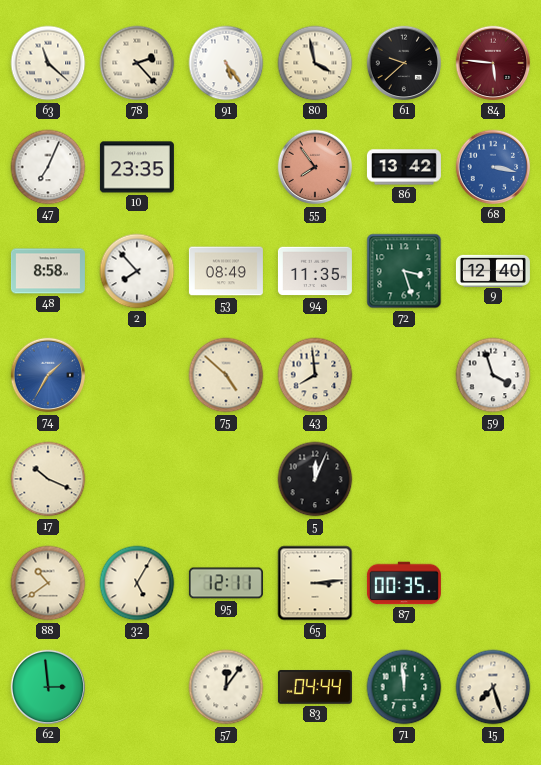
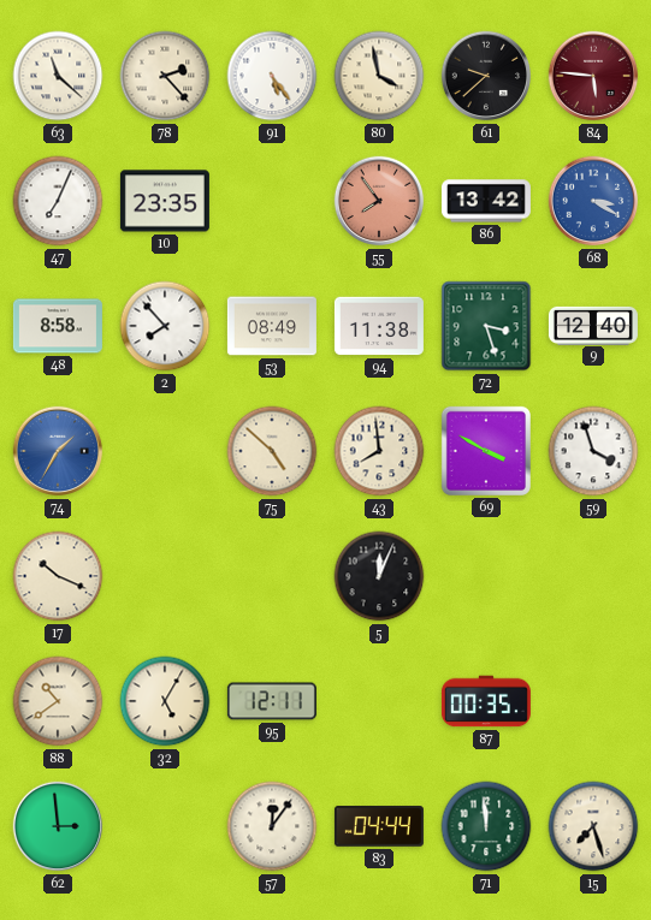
68: 3:17 -> 3:20 (593, 201)
94: 11:35 -> 11:38 (379, 326)
69: none -> 3:50 (486, 451)
65: 3:14 -> none (315, 583)
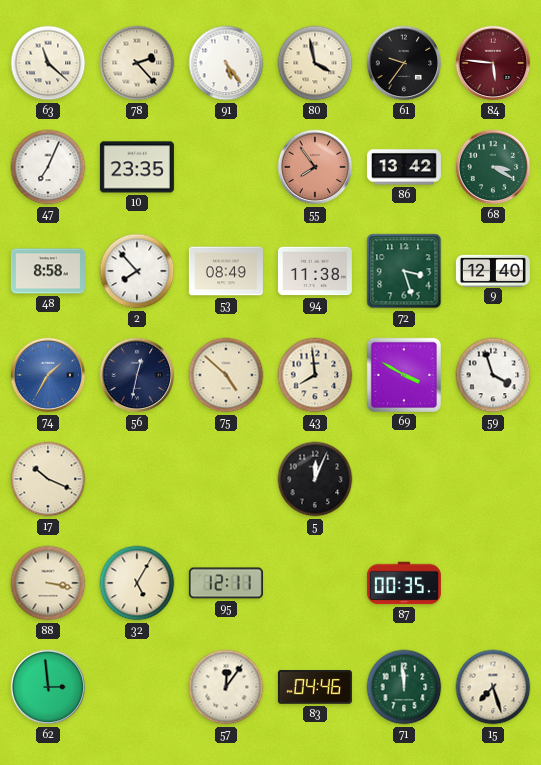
61: 9:38 -> 9:36 (404, 63)
68 dial: blue -> green (493, 167)
56: none -> 12:32 (137, 375)
88: 10:39 -> 3:17 (48, 583)
83: 04:44 -> 04:46 (315, 687)
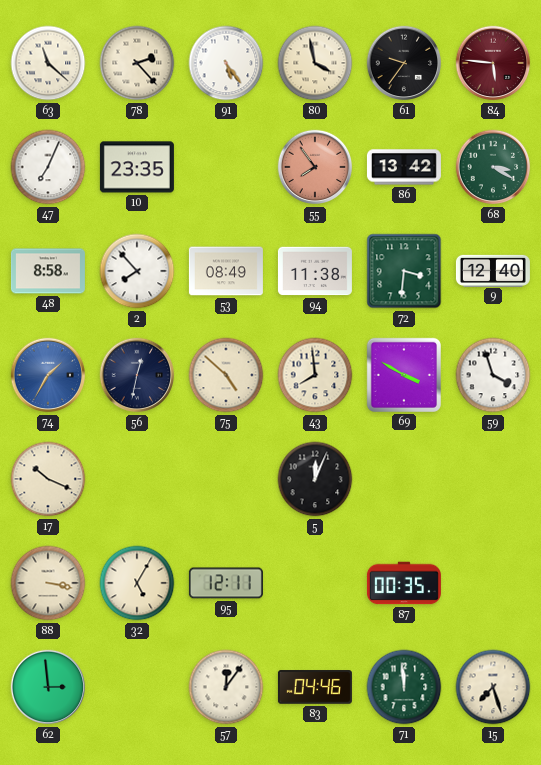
72: 3:27 -> 3:31 (404, 271)
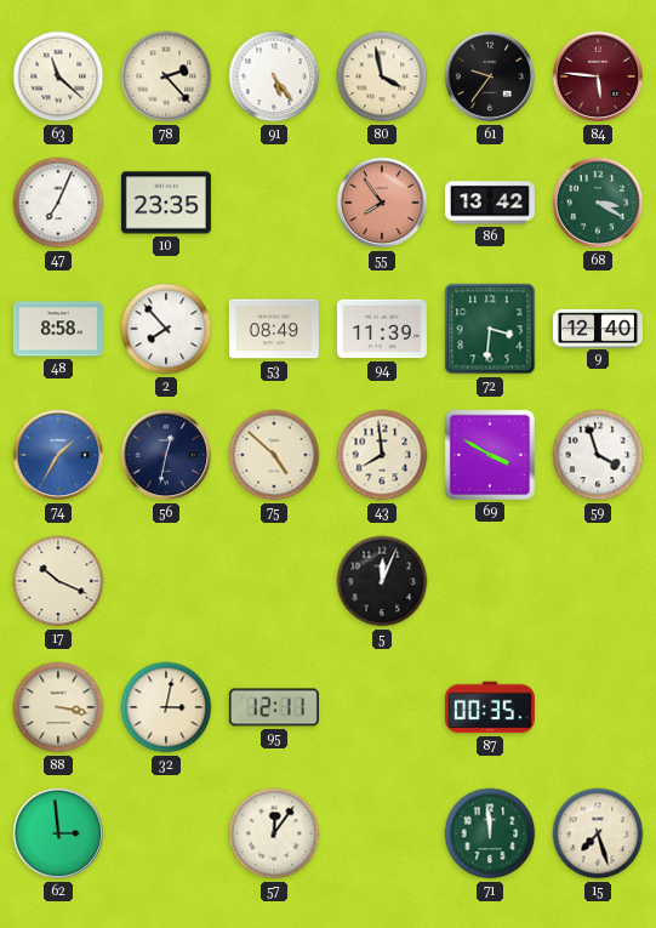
94: 11:38 -> 11:39 (382, 329)
32: 5:05 -> 3:02 (166, 707)
83: 04:46 -> none (315, 687)
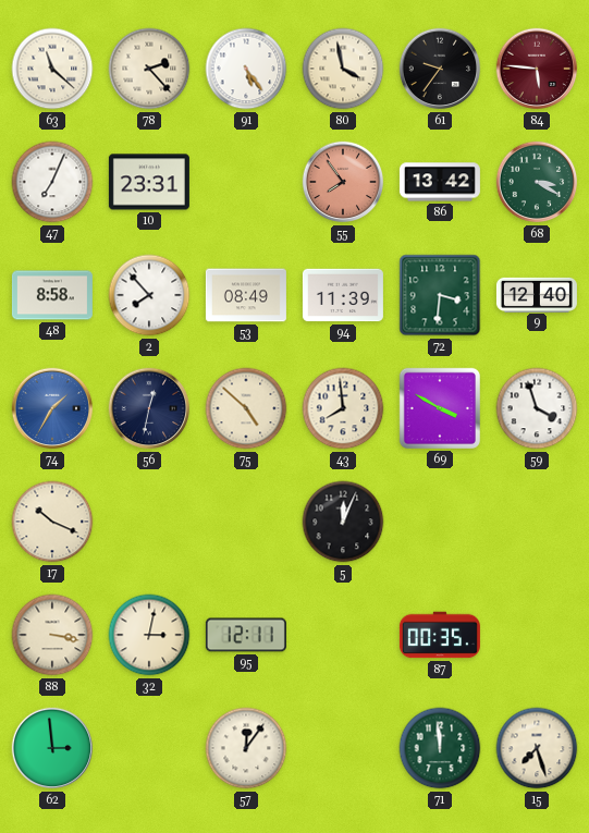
10: 23:35 -> 23:31 (149, 182)
